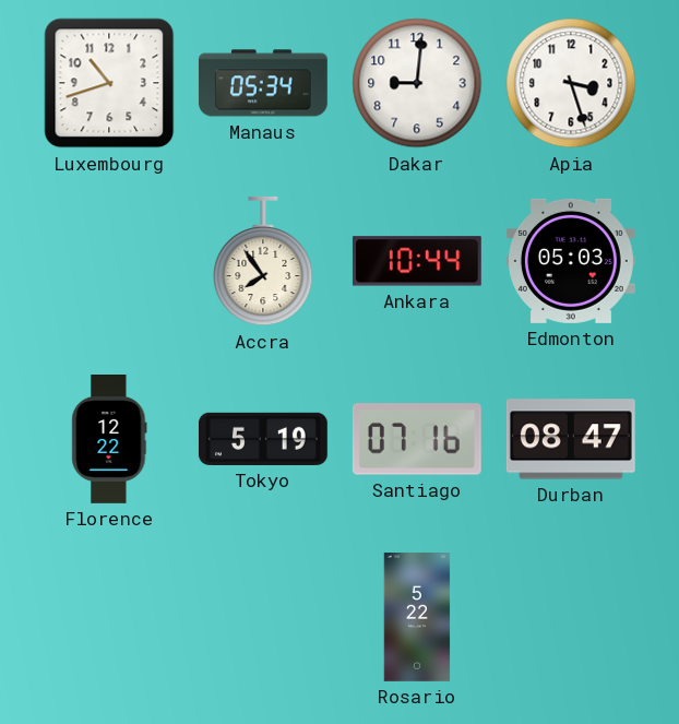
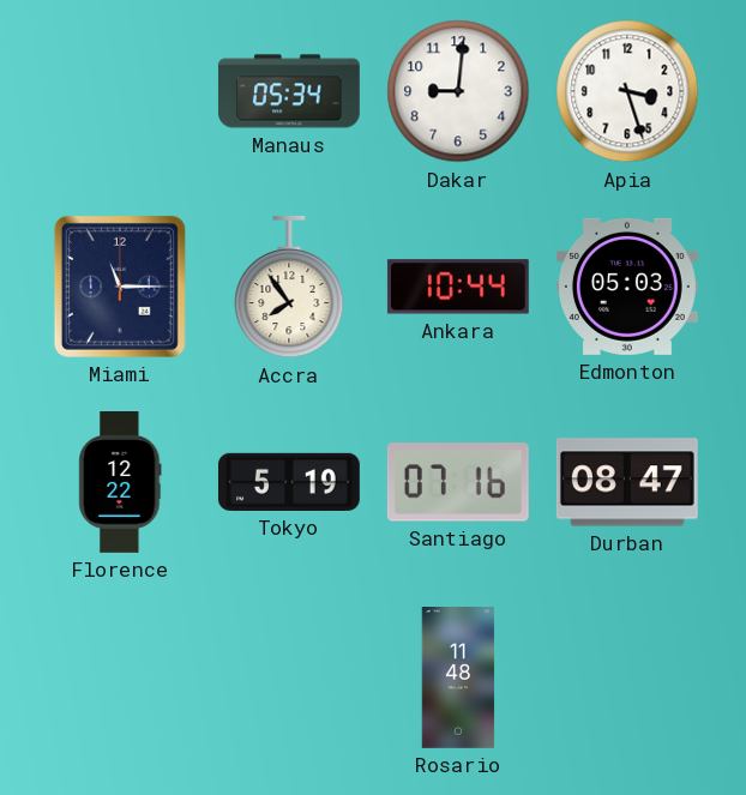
Luxembourg: 10:42 -> none (109, 83)
Miami: none -> 11:15 (120, 287)
Rosario: 5:22 -> 11:48 (458, 679)
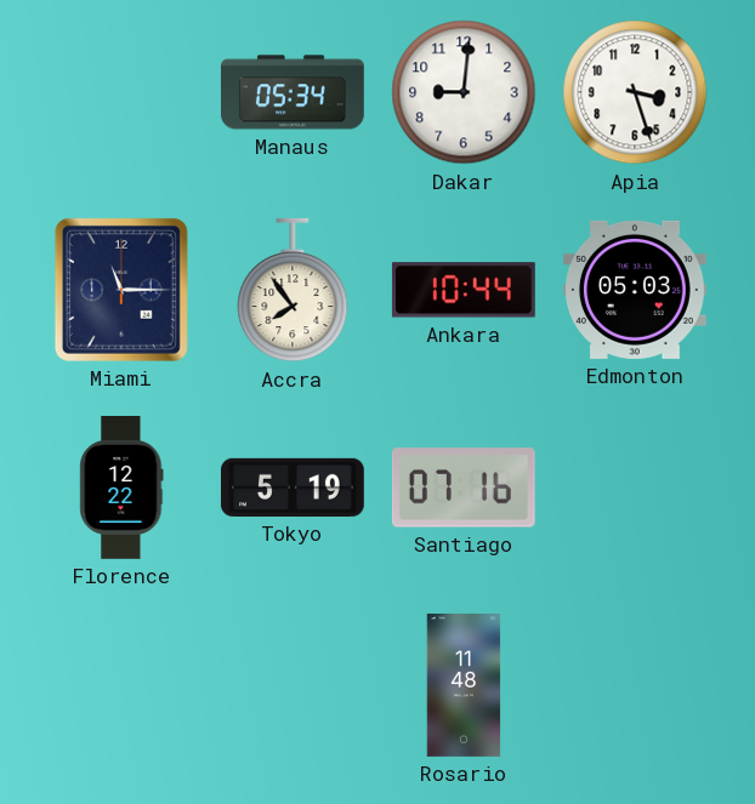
Durban: 08:47 -> none (627, 482)
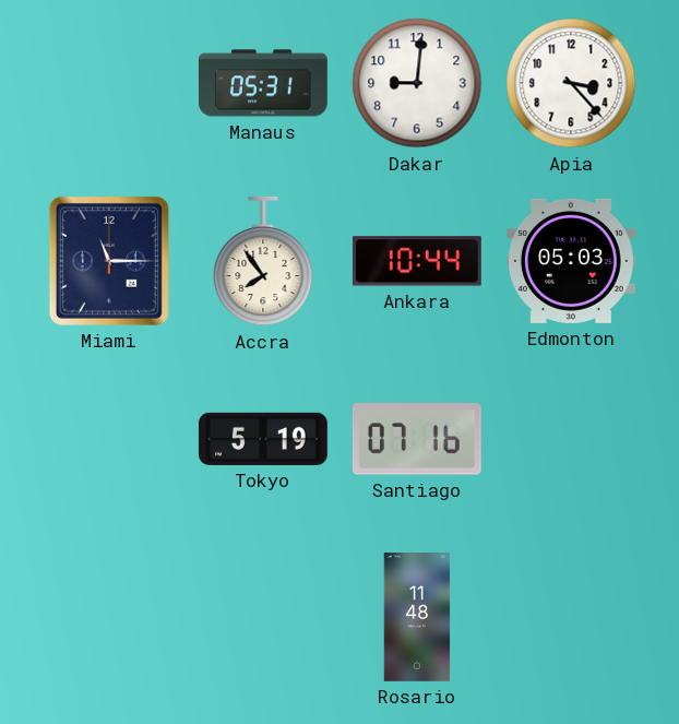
Manaus: 05:34 -> 05:31 (263, 83)
Apia: 3:27 -> 3:23 (571, 83)
Florence: 12:22 -> none (121, 489)
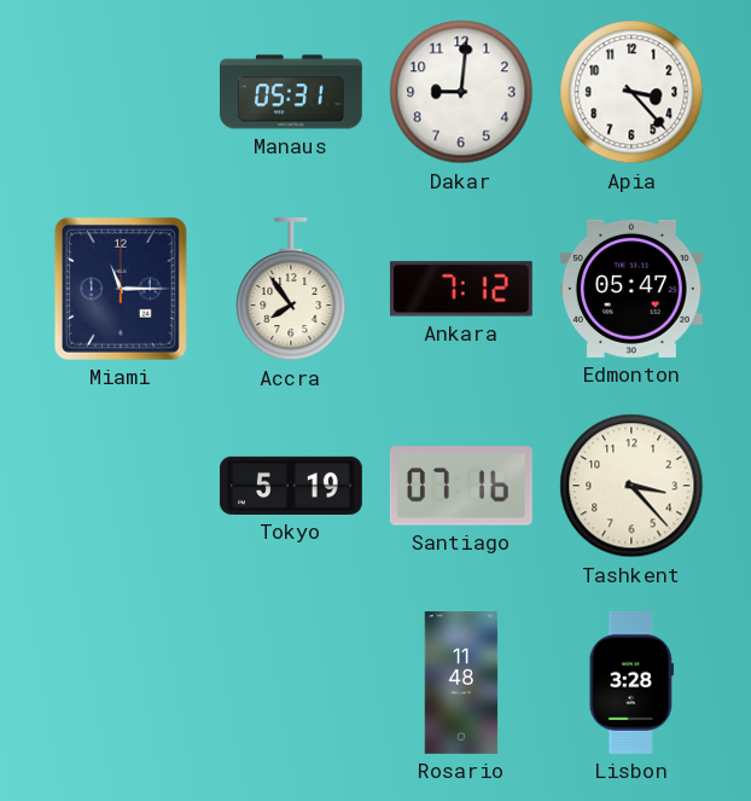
Ankara: 10:44 -> 7:12 (461, 289)
Edmonton: 05:03 -> 05:47 (631, 289)
Tashkent: none -> 3:23 (631, 486)
Lisbon: none -> 3:28 (631, 683)
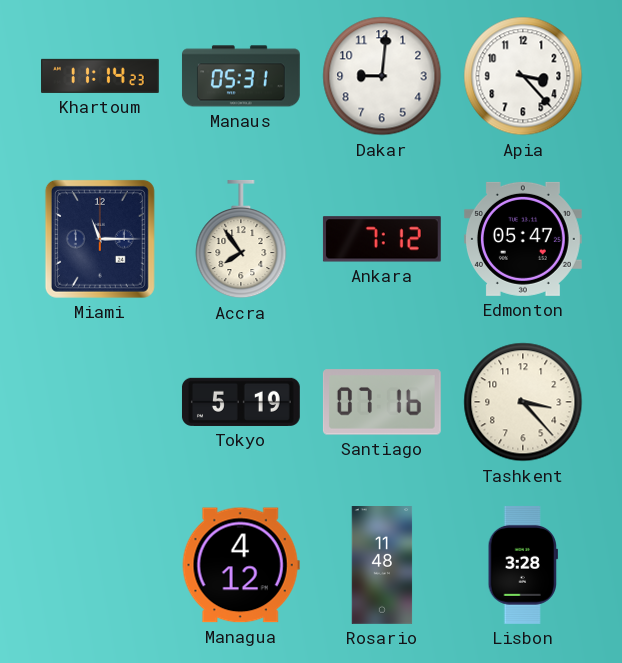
Khartoum: none -> 11:14 (101, 76)
Managua: none -> 4:12 (241, 565)
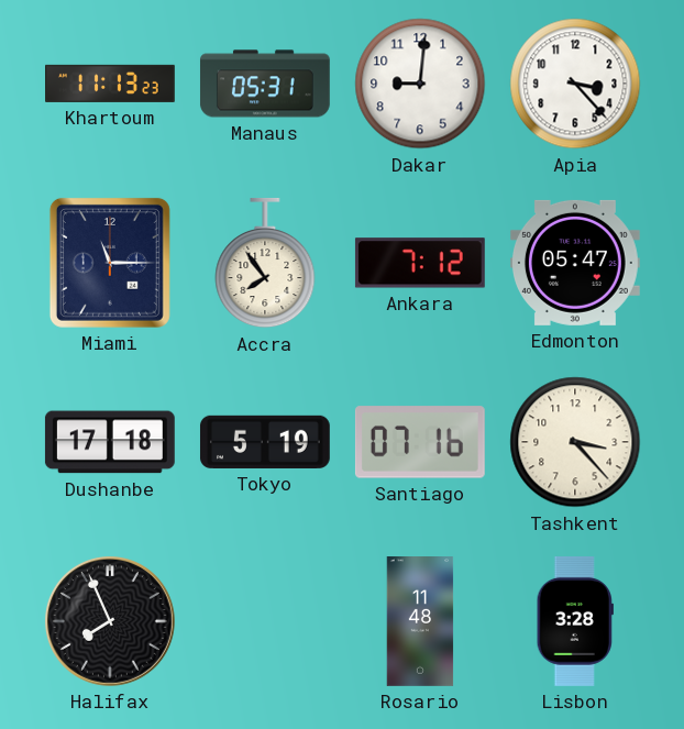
Khartoum: 11:14 -> 11:13 (111, 84)
Dushanbe: none -> 17:18 (110, 442)
Halifax: none -> 7:56 (110, 621)
Managua: 4:12 -> none (241, 565)
